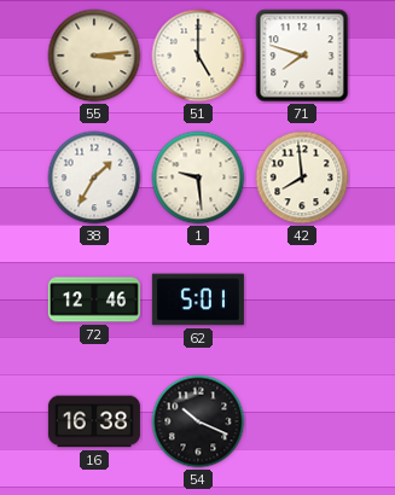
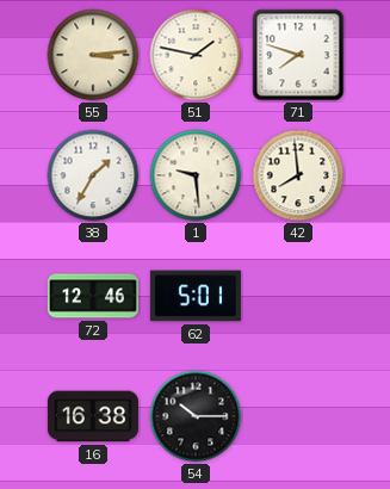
51: 5:00 -> 1:47 (196, 55)
54: 10:19 -> 10:15 (196, 416)
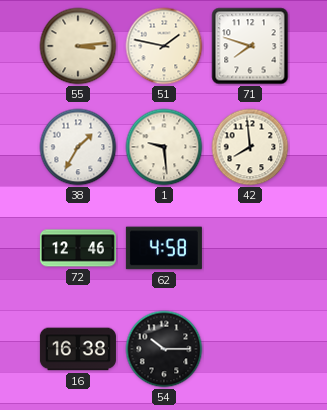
62: 5:01 -> 4:58 (164, 248)
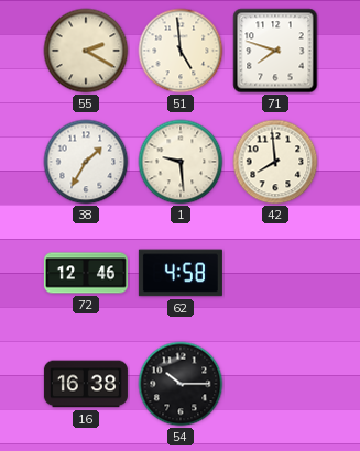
55: 3:14 -> 2:20 (86, 51)
51: 1:47 -> 4:59 (181, 51)
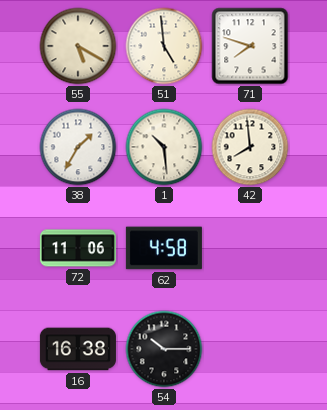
55: 2:20 -> 5:20 (78, 46)
1: 9:29 -> 10:29 (164, 147)
72: 12:46 -> 11:06 (78, 248)
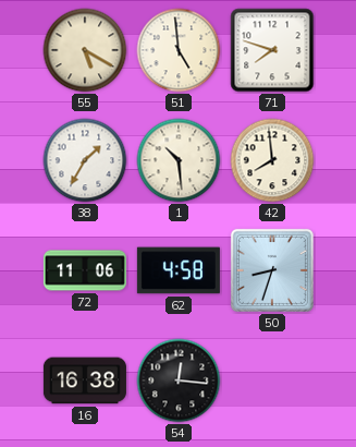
50: none -> 8:33 (272, 270)
54: 10:15 -> 12:16 (179, 380)
